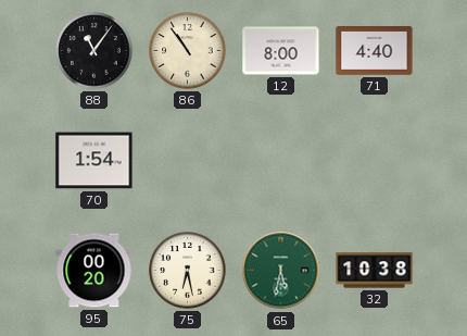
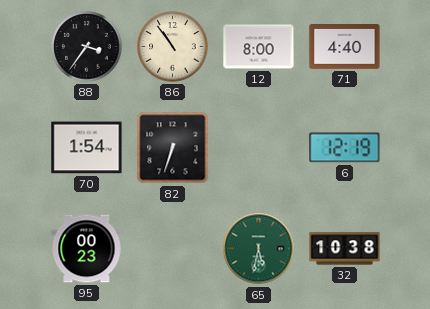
88: 11:06 -> 3:36 (87, 47)
82: none -> 6:33 (173, 148)
6: none -> 12:19 (345, 148)
95: 00:20 -> 00:23 (87, 249)
75: 6:28 -> none (188, 271)
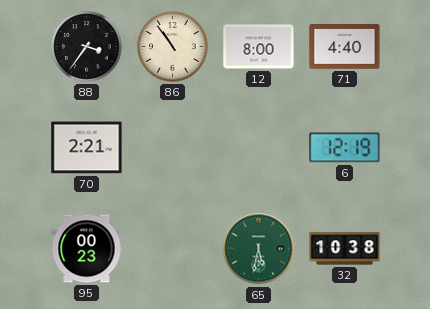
70: 1:54 -> 2:21 (87, 148)
82: 6:33 -> none (173, 148)
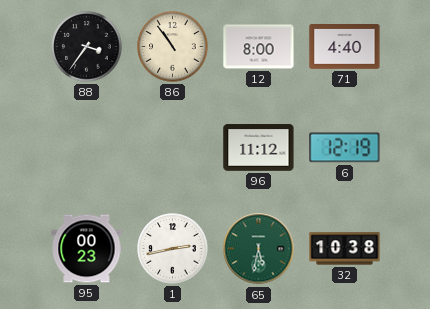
70: 2:21 -> none (87, 148)
96: none -> 11:12 (259, 148)
1: none -> 2:43 (173, 249)
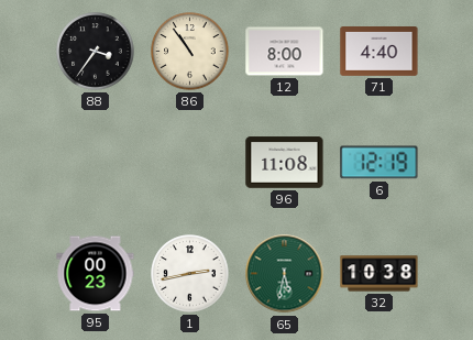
96: 11:12 -> 11:08 (285, 163)
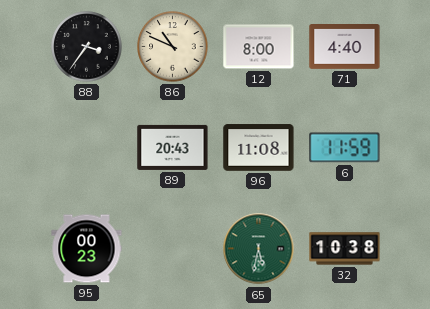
86: 10:54 -> 10:49 (173, 47)
89: none -> 20:43 (173, 147)
6: 12:19 -> 11:59 (345, 148)
1: 2:43 -> none (190, 274)
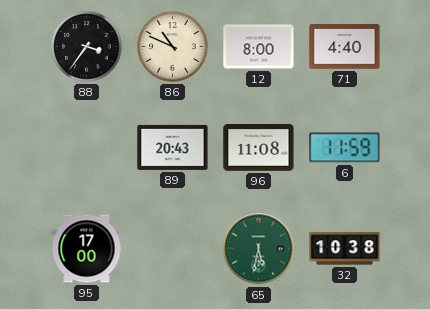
95: 00:23 -> 17:00 (87, 249)
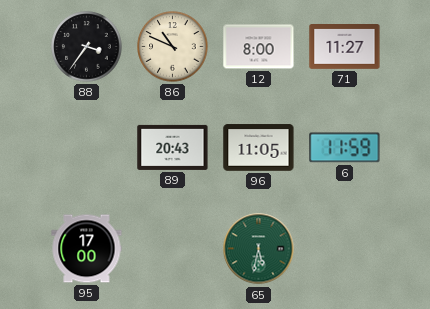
71: 4:40 -> 11:27 (345, 47)
96: 11:08 -> 11:05 (259, 148)
32: 10:38 -> none (345, 249)
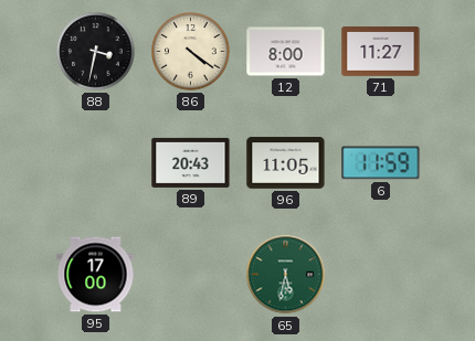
88: 3:36 -> 3:32 (96, 52)
86: 10:49 -> 4:21 (191, 52)
